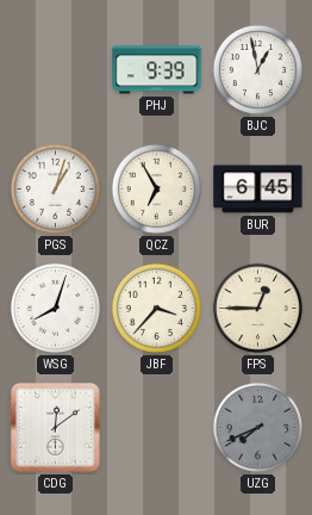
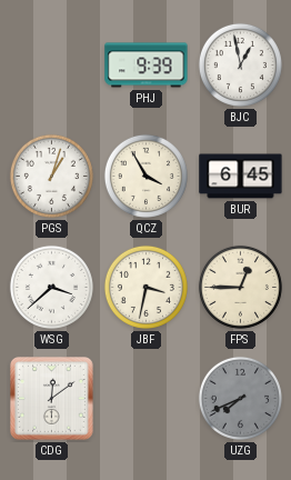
QCZ: 6:55 -> 3:55 (145, 176)
WSG: 8:03 -> 3:38 (51, 287)
JBF: 3:37 -> 3:32 (145, 287)
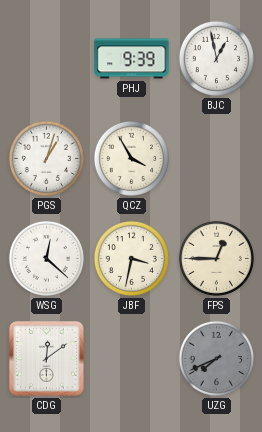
BUR: 6:45 -> none (241, 177)
WSG: 3:38 -> 12:22 (46, 258)
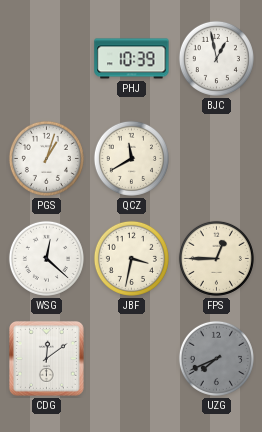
PHJ: 9:39 -> 10:39 (132, 59)
QCZ: 3:55 -> 11:40 (131, 158)
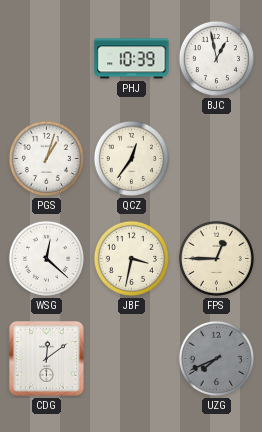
QCZ: 11:40 -> 12:36 (131, 158)
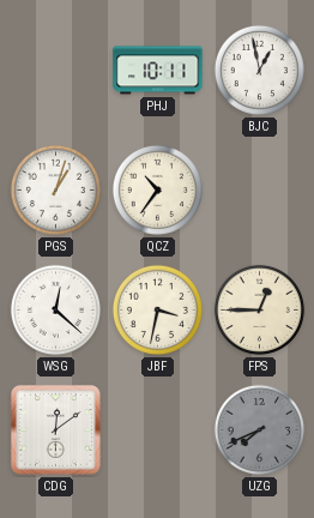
PHJ: 10:39 -> 10:11 (158, 71)
QCZ: 12:36 -> 10:36 (157, 189)
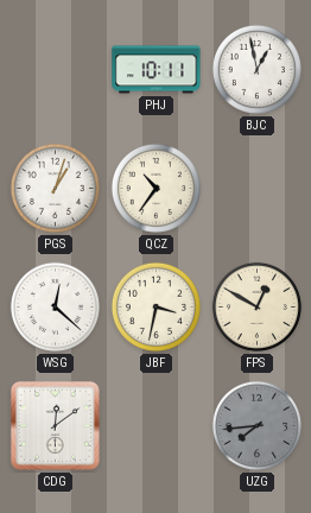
FPS: 12:45 -> 12:50 (256, 306)
UZG: 7:41 -> 7:44 (256, 425)
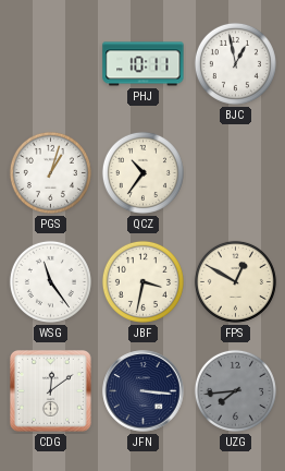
WSG: 12:22 -> 11:24 (50, 281)
JFN: none -> 3:16 (144, 391)
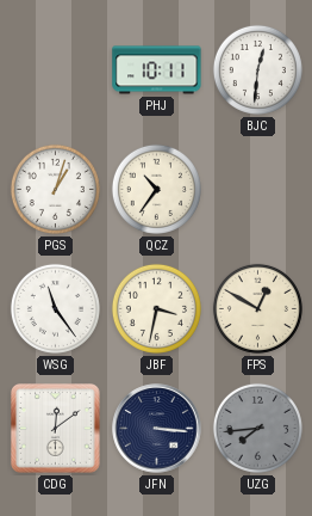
BJC: 12:58 -> 12:31 (257, 69)
